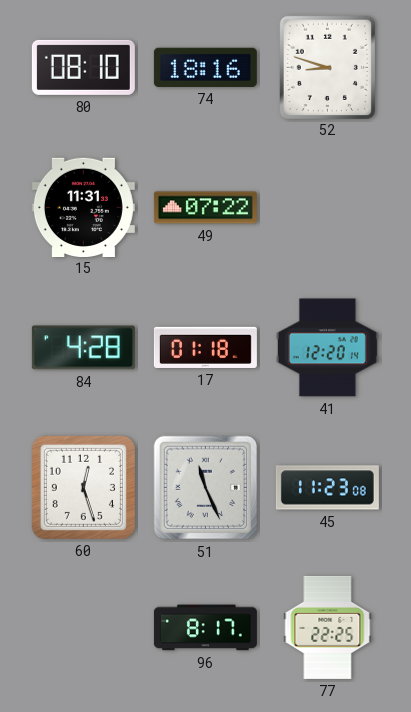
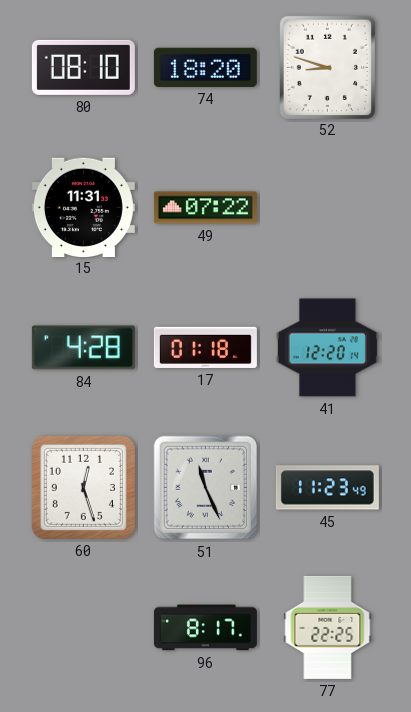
74: 18:16 -> 18:20 (205, 67)
45: 11:23:08 -> 11:23:49 (327, 488)
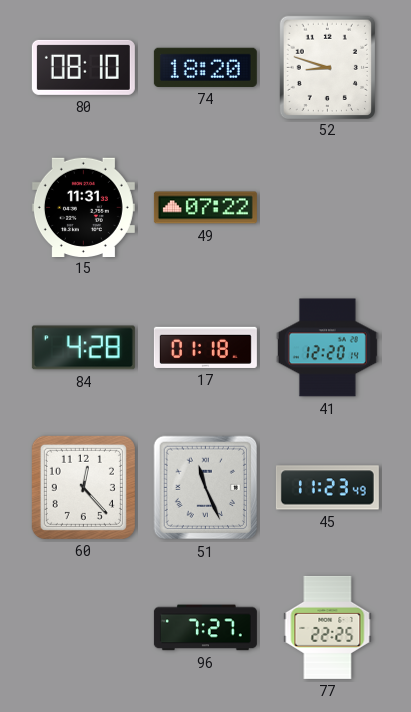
60: 12:27 -> 12:23 (83, 487)
96: 8:17 -> 7:27 (205, 628)
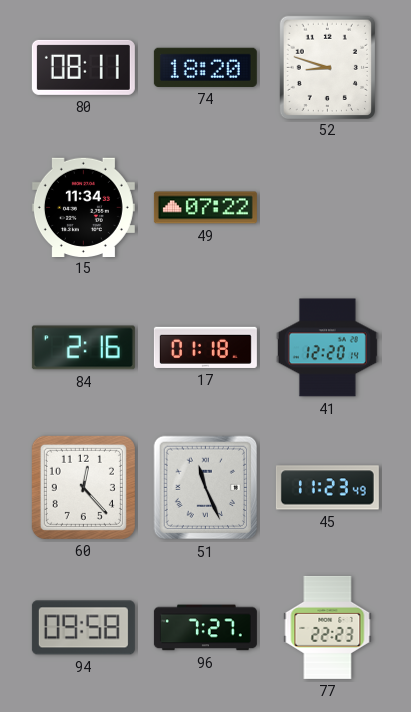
80: 08:10 -> 08:11 (83, 67)
15: 11:31 -> 11:34 (83, 207)
84: 4:28 -> 2:16 (83, 348)
94: none -> 09:58 (83, 628)
77: 22:25 -> 22:23 (328, 627)
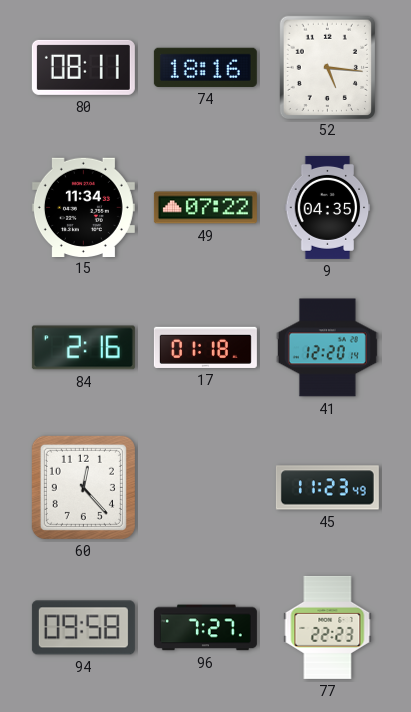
74: 18:20 -> 18:16 (205, 67)
52: 8:48 -> 5:16 (327, 67)
9: none -> 04:35 (328, 207)
51: 11:26 -> none (206, 488)
